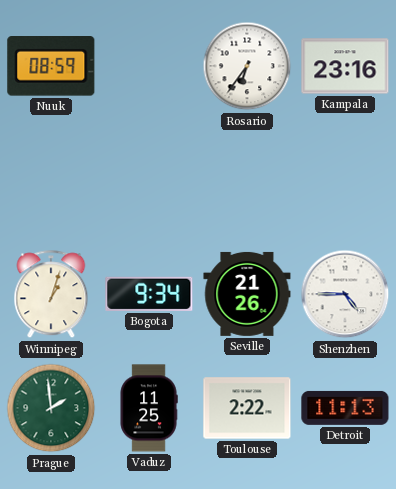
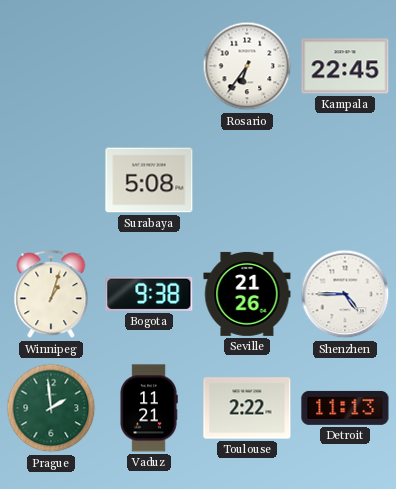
Nuuk: 08:59 -> none (51, 67)
Kampala: 23:16 -> 22:45 (345, 66)
Surabaya: none -> 5:08 (149, 180)
Bogota: 9:34 -> 9:38 (149, 294)
Vaduz: 11:25 -> 11:21 (149, 408)
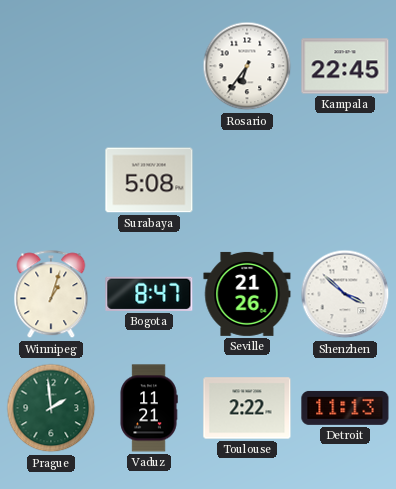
Bogota: 9:38 -> 8:47 (149, 294)
Shenzhen: 4:45 -> 3:52 (345, 294)
